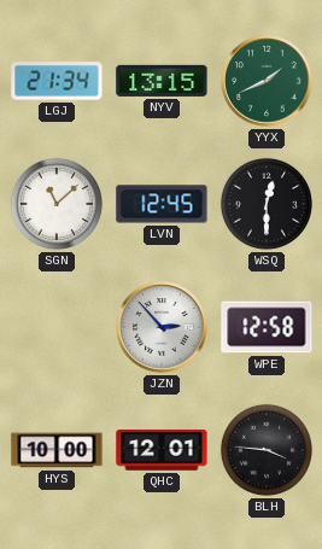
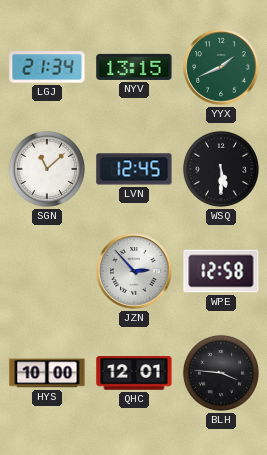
WSQ: 12:30 -> 5:30 (221, 169)
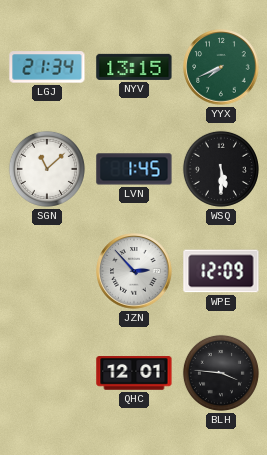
YYX: 1:41 -> 7:41 (221, 67)
LVN: 12:45 -> 1:45 (134, 169)
WPE: 12:58 -> 12:09 (221, 271)
HYS: 10:00 -> none (47, 373)
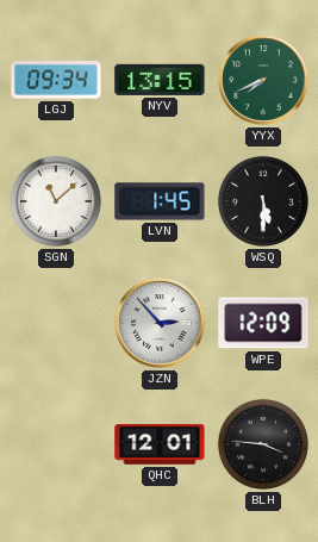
LGJ: 21:34 -> 09:34 (56, 80)
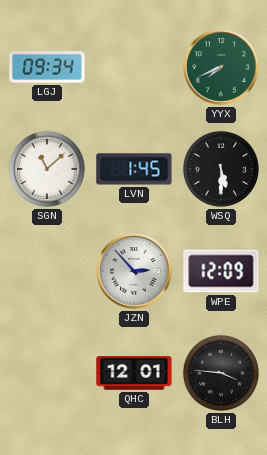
NYV: 13:15 -> none (160, 80)
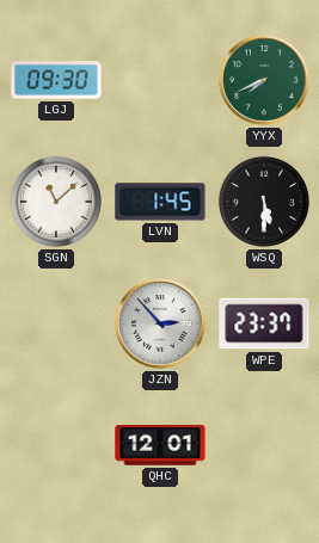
LGJ: 09:34 -> 09:30 (56, 80)
WPE: 12:09 -> 23:37 (264, 323)
BLH: 3:46 -> none (221, 373)
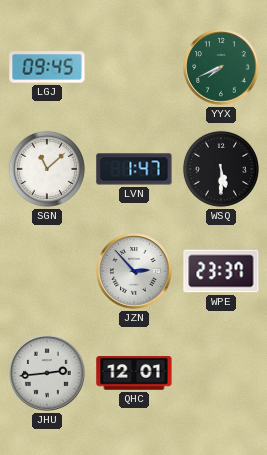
LGJ: 09:30 -> 09:45 (47, 67)
LVN: 1:45 -> 1:47 (134, 169)
JHU: none -> 2:44 (47, 373)
